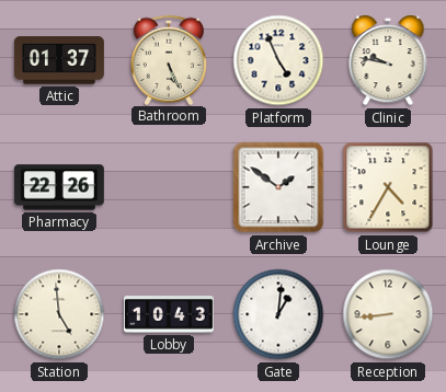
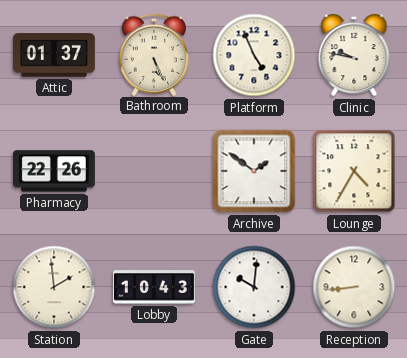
Station: 4:59 -> 1:59 (54, 287)
Gate: 1:01 -> 10:01 (254, 287)
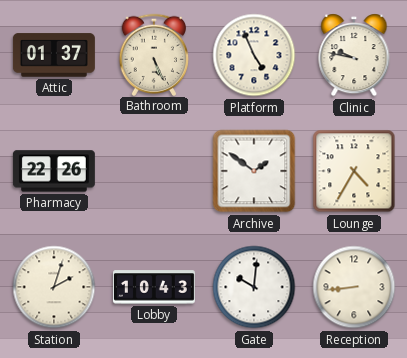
Station: 1:59 -> 2:03 (54, 287)
